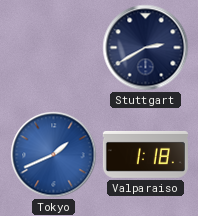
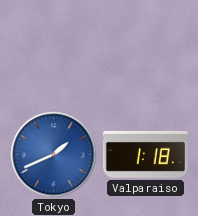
Stuttgart: 2:40 -> none (146, 48)
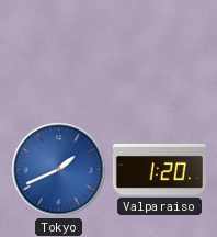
Valparaiso: 1:18 -> 1:20 (159, 169)
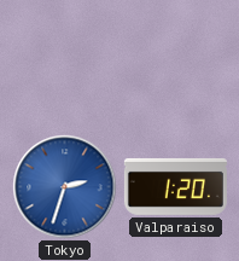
Tokyo: 1:41 -> 2:33 (65, 187)
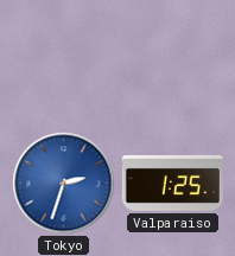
Valparaiso: 1:20 -> 1:25 (172, 183)
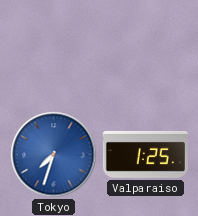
Tokyo: 2:33 -> 7:33 (54, 155)
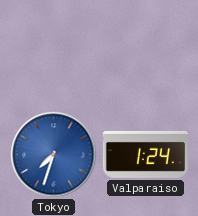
Valparaiso: 1:25 -> 1:24 (145, 154)
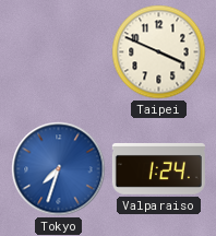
Taipei: none -> 3:49 (159, 52)
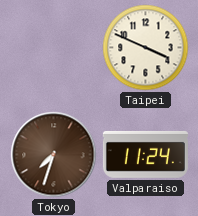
Tokyo dial: blue -> brown (54, 155)
Valparaiso: 1:24 -> 11:24 (145, 154)
